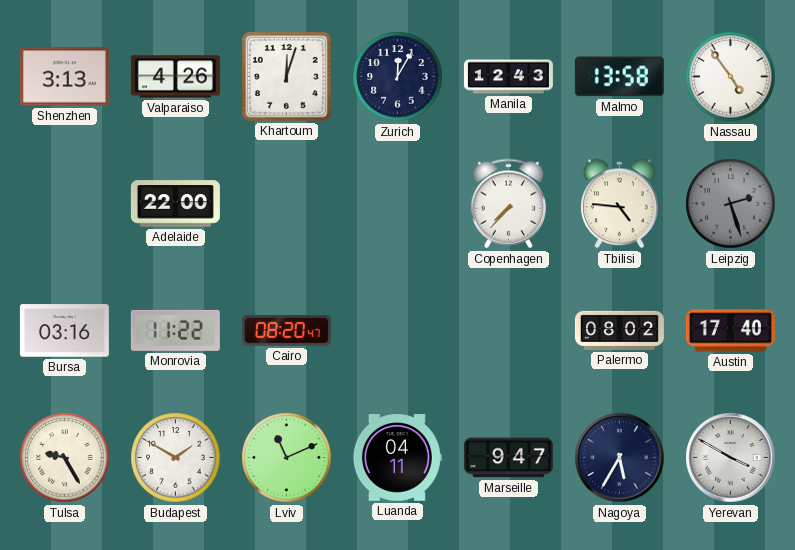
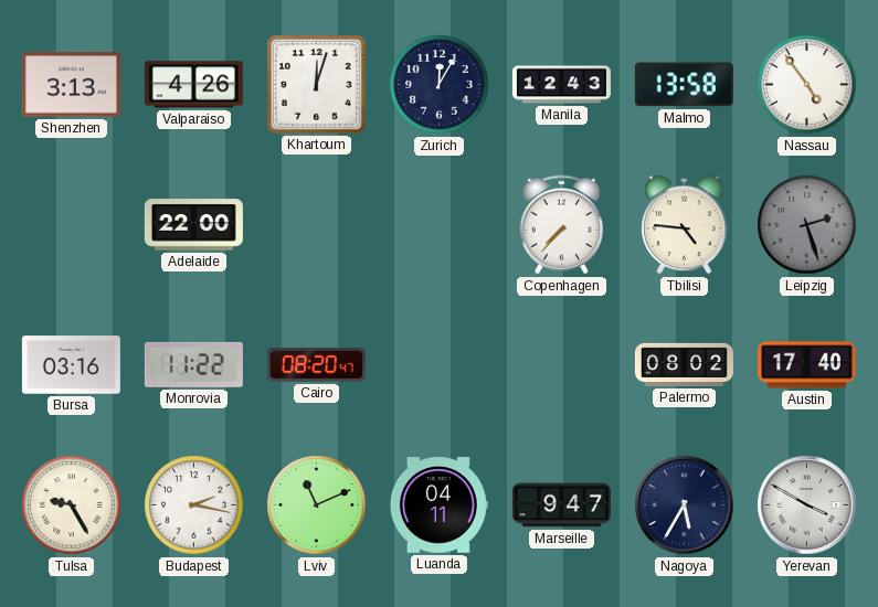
Budapest: 1:50 -> 2:17 (194, 505)
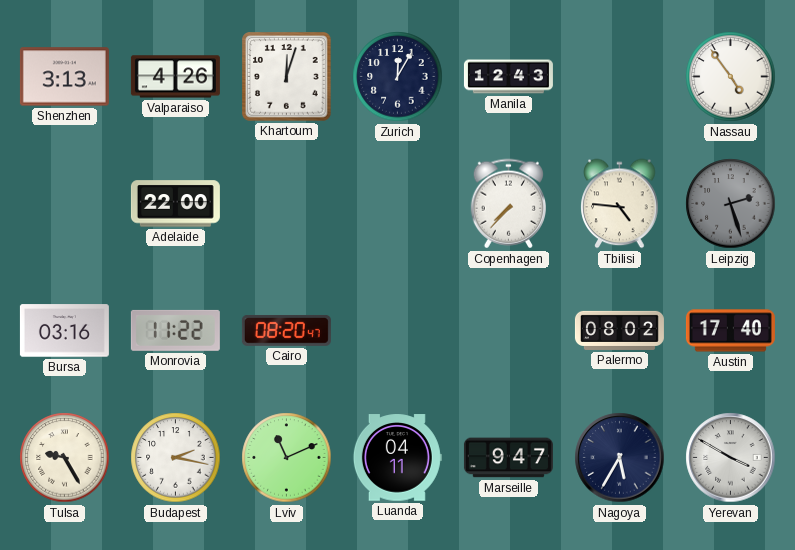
Malmo: 13:58 -> none (684, 85)
